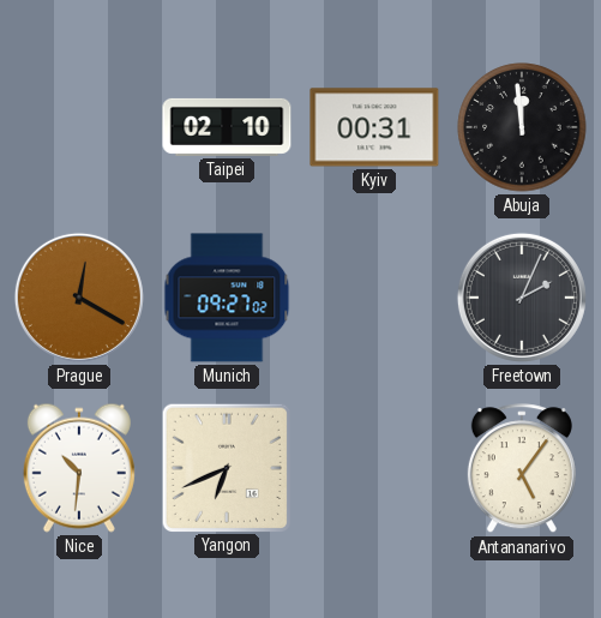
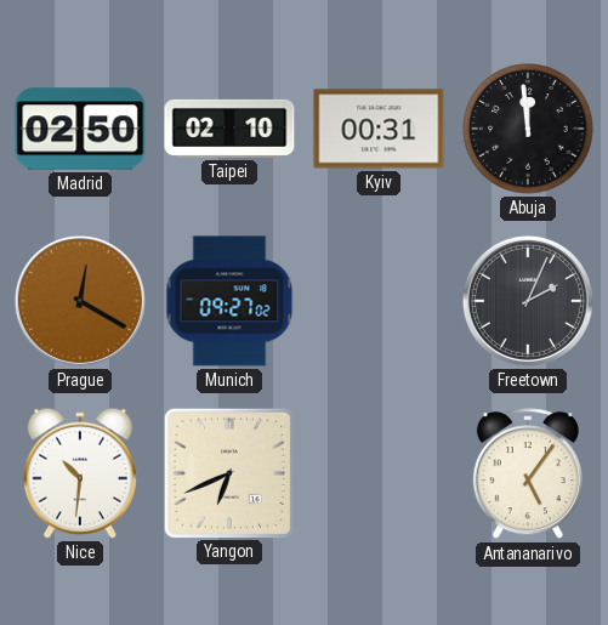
Madrid: none -> 02:50 (80, 129)
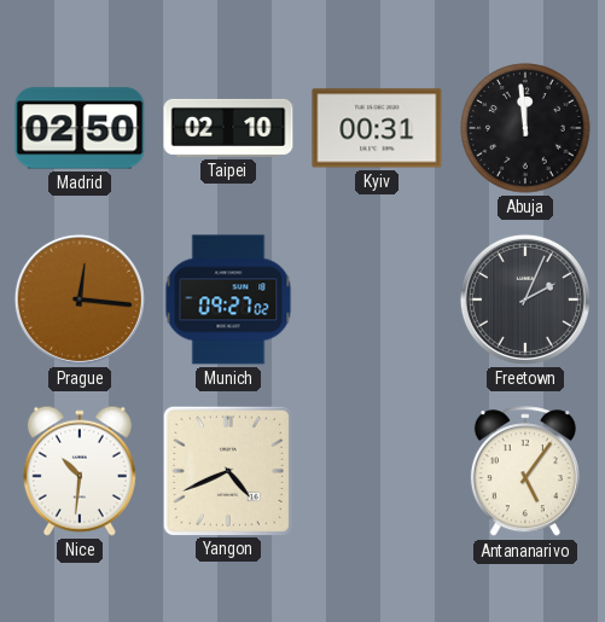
Prague: 12:20 -> 12:16 (80, 300)
Yangon: 6:41 -> 4:41 (227, 470)
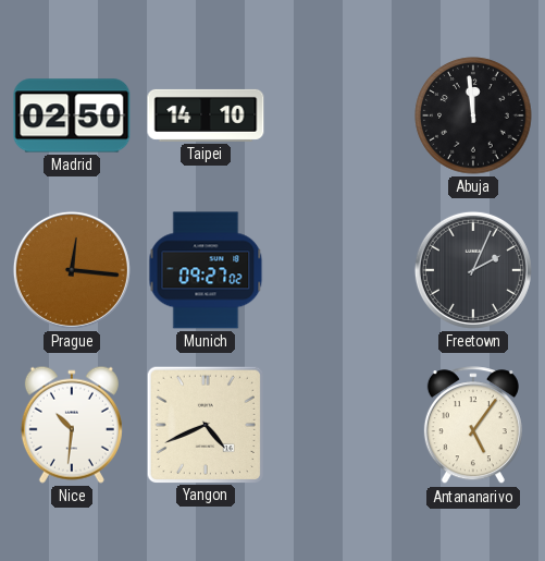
Taipei: 02:10 -> 14:10 (206, 115)
Kyiv: 00:31 -> none (377, 128)
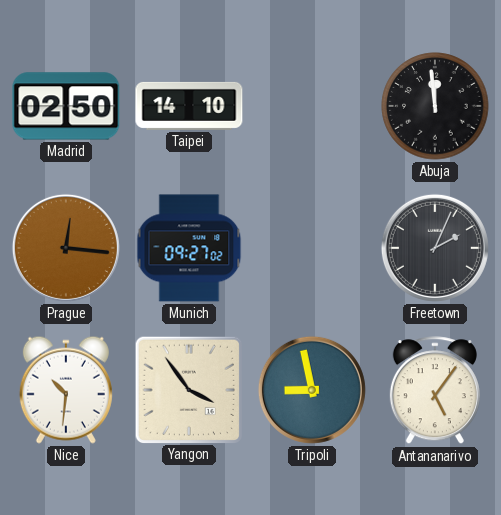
Yangon: 4:41 -> 3:54 (188, 389)
Tripoli: none -> 8:58 (312, 390)
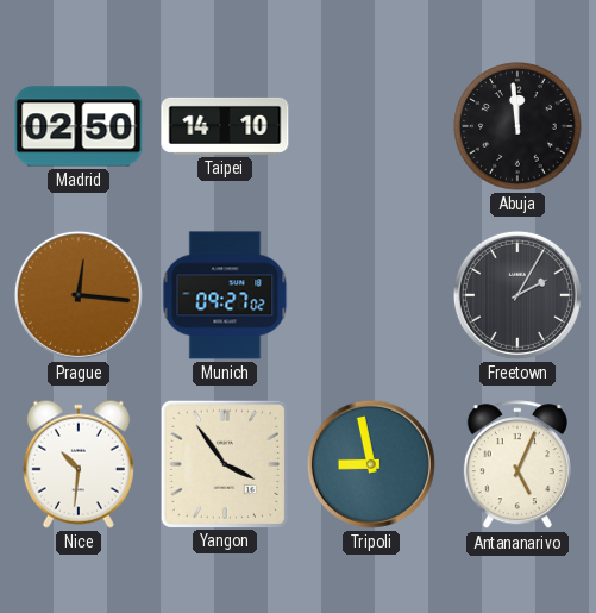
Freetown: 2:04 -> 2:05 (517, 295)
Antananarivo: 5:06 -> 5:04 (517, 465)
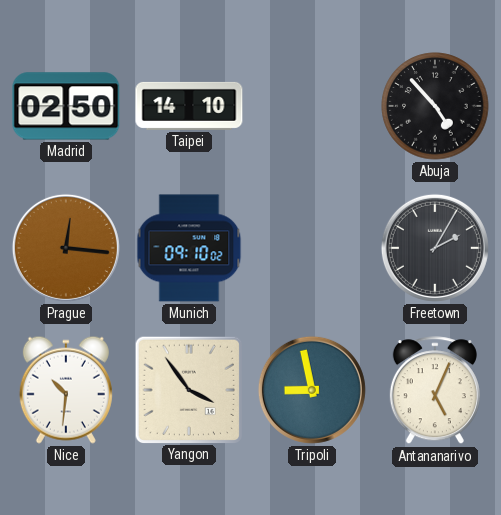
Abuja: 11:59 -> 4:53 (435, 106)
Munich: 09:27 -> 09:10 (189, 248)
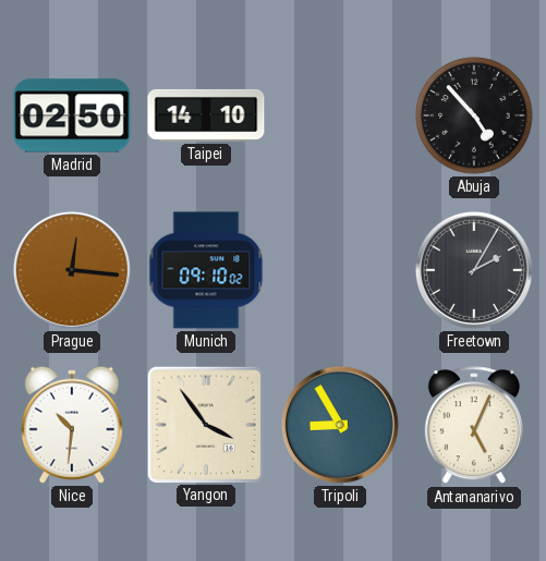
Tripoli: 8:58 -> 8:55 (340, 425)
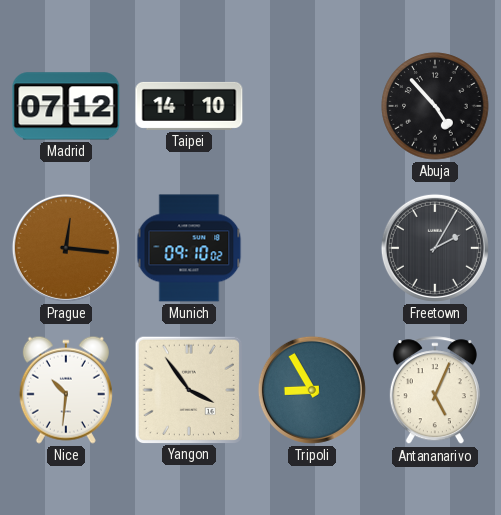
Madrid: 02:50 -> 07:12 (66, 106)
